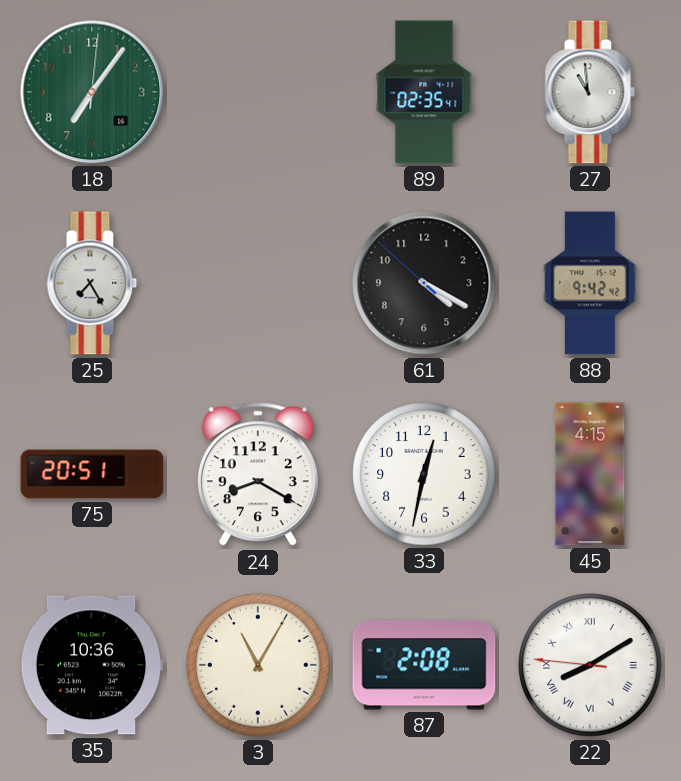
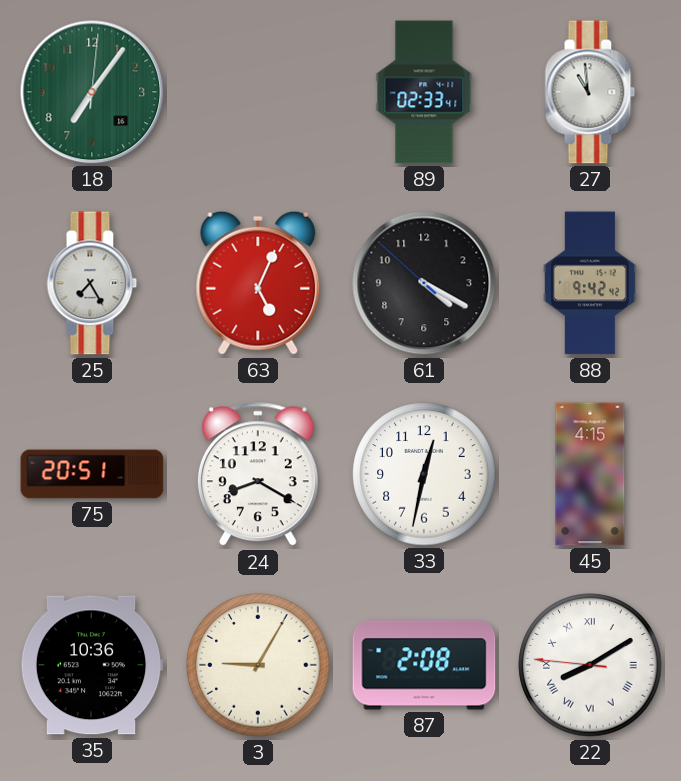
89: 02:35 -> 02:33 (424, 92)
63: none -> 5:04 (258, 283)
3: 11:05 -> 9:05 (258, 665)
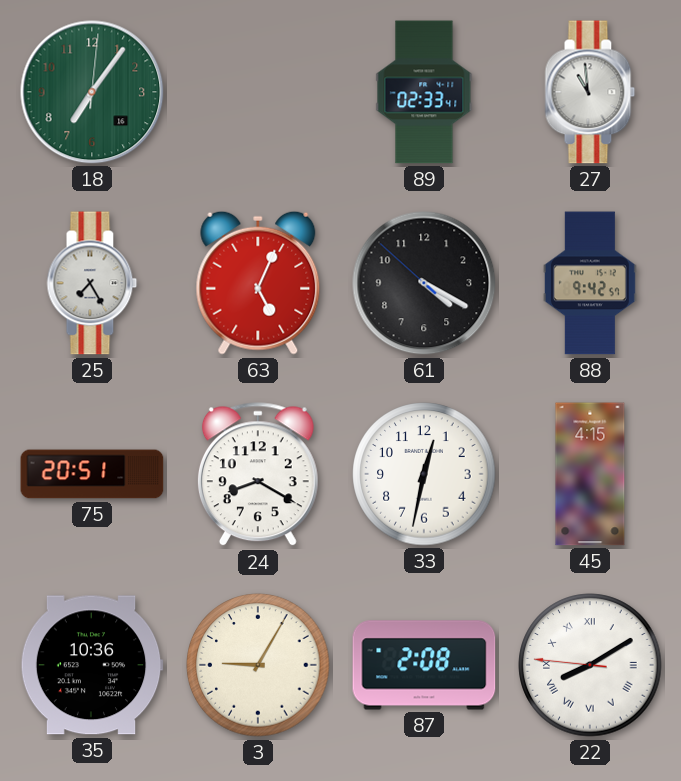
88: 9:42:42 -> 9:42:57 (590, 283)
